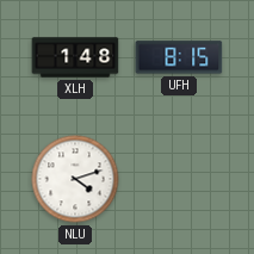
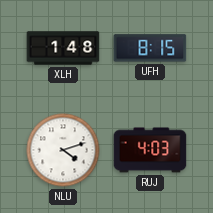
RUJ: none -> 4:03 (150, 150)
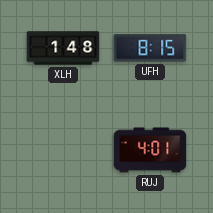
NLU: 4:12 -> none (63, 150)
RUJ: 4:03 -> 4:01 (150, 150)
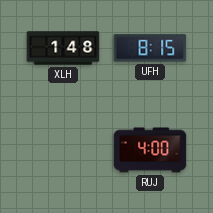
RUJ: 4:01 -> 4:00 (150, 150)
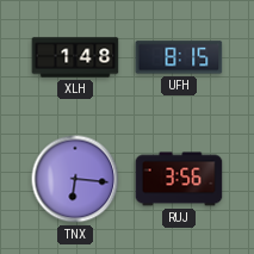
TNX: none -> 6:16 (75, 179)
RUJ: 4:00 -> 3:56 (179, 179)
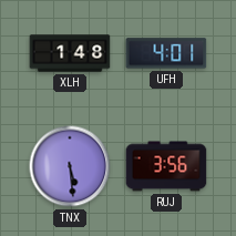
UFH: 8:15 -> 4:01 (166, 53)
TNX: 6:16 -> 5:29 (70, 166)
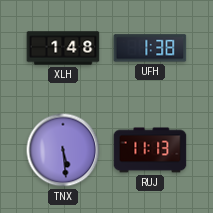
UFH: 4:01 -> 1:38 (150, 48)
RUJ: 3:56 -> 11:13 (150, 150)
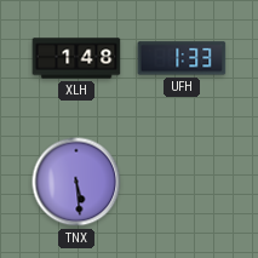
UFH: 1:38 -> 1:33 (182, 58)
RUJ: 11:13 -> none (150, 150)
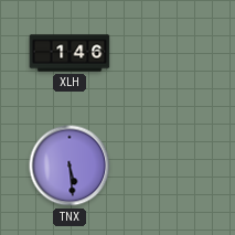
XLH: 1:48 -> 1:46 (70, 53)
UFH: 1:33 -> none (182, 58)
